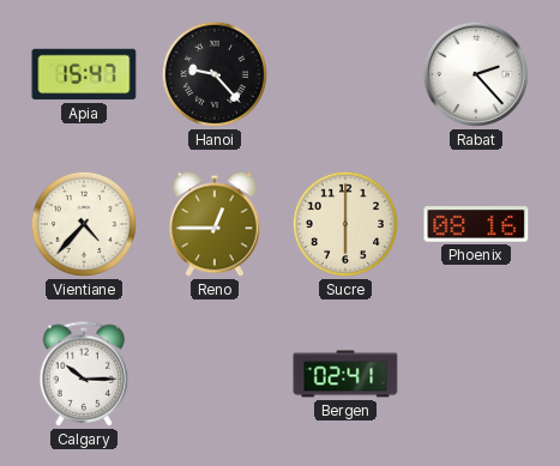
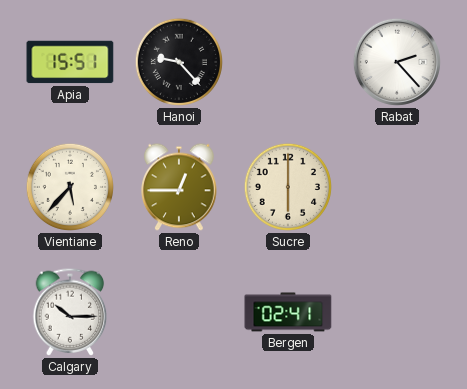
Apia: 15:47 -> 15:51 (70, 62)
Vientiane: 4:37 -> 5:37 (70, 187)
Phoenix: 08:16 -> none (476, 224)
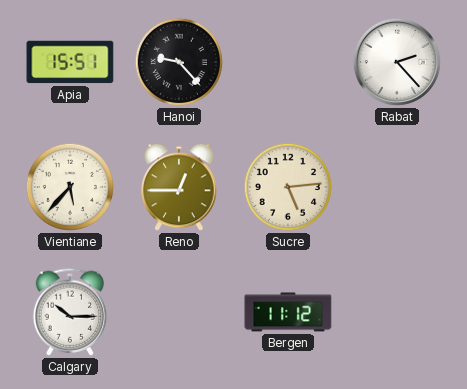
Sucre: 6:00 -> 5:14 (288, 187)
Bergen: 02:41 -> 11:12 (288, 312)
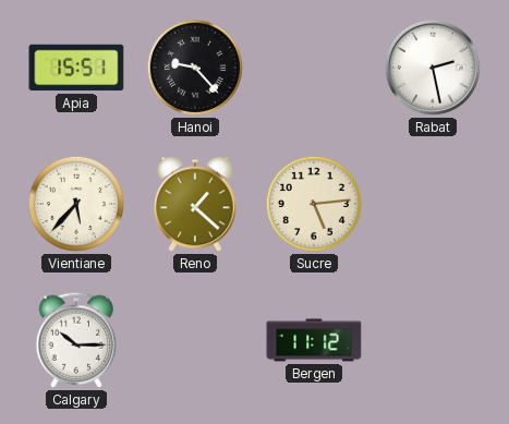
Rabat: 2:23 -> 2:28 (433, 68)
Reno: 12:45 -> 1:22 (195, 204)
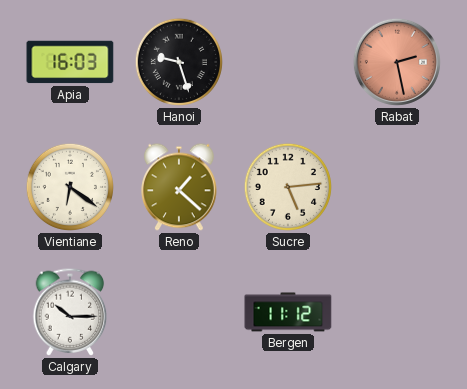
Apia: 15:51 -> 16:03 (70, 62)
Hanoi: 9:23 -> 9:27 (179, 62)
Rabat dial: white -> salmon (397, 62)
Vientiane: 5:37 -> 6:21 (70, 187)
